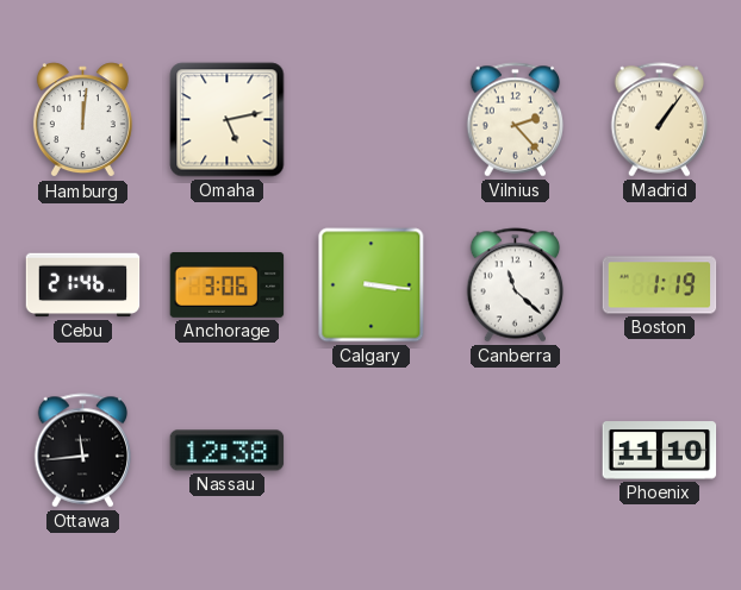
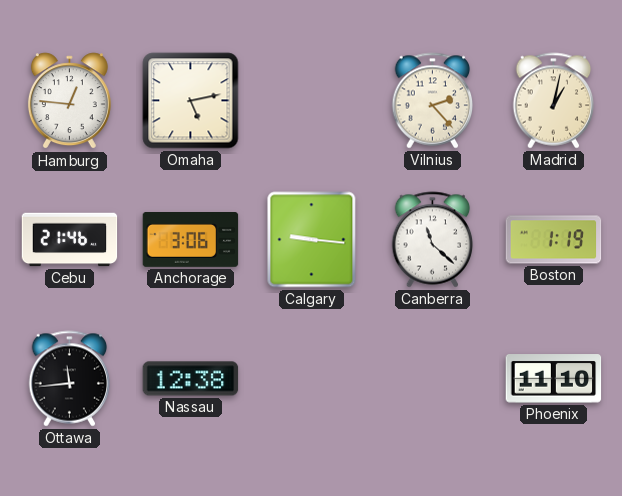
Hamburg: 12:01 -> 12:46 (69, 101)
Madrid: 1:06 -> 1:02 (554, 101)
Calgary: 3:16 -> 9:16 (312, 240)
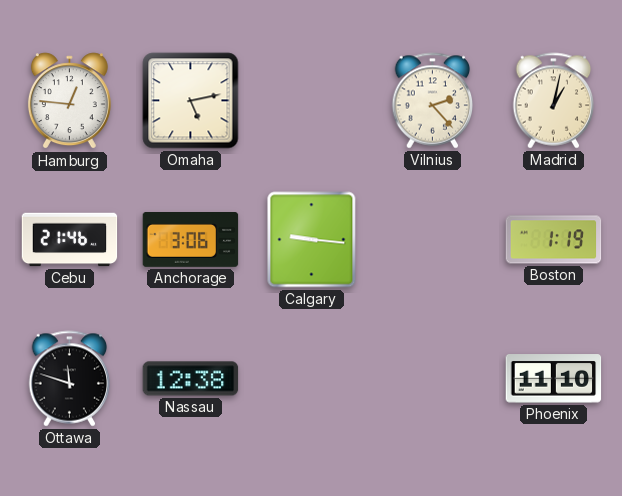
Canberra: 11:22 -> none (433, 240)
Ottawa: 11:44 -> 11:48 (70, 379)
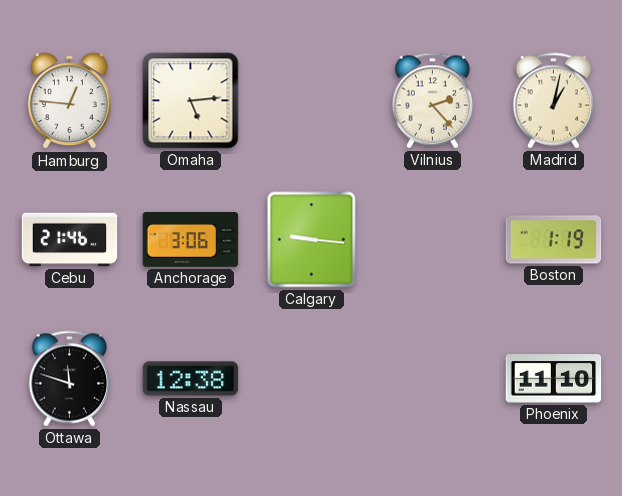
Omaha: 5:13 -> 5:14 (191, 101)
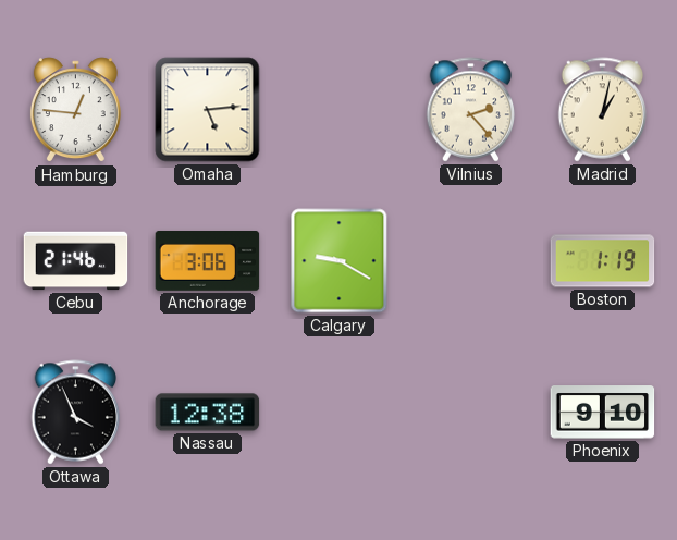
Calgary: 9:16 -> 9:20 (340, 261)
Ottawa: 11:48 -> 3:56 (76, 413)
Phoenix: 11:10 -> 9:10 (603, 413)
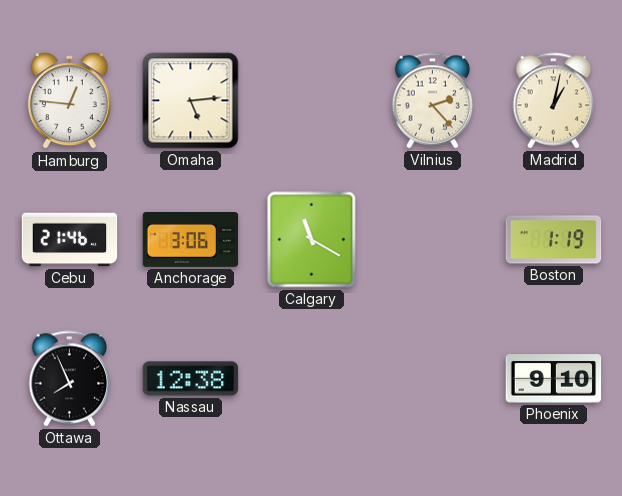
Calgary: 9:20 -> 11:20 (312, 240)
Ottawa: 3:56 -> 7:56 (70, 379)
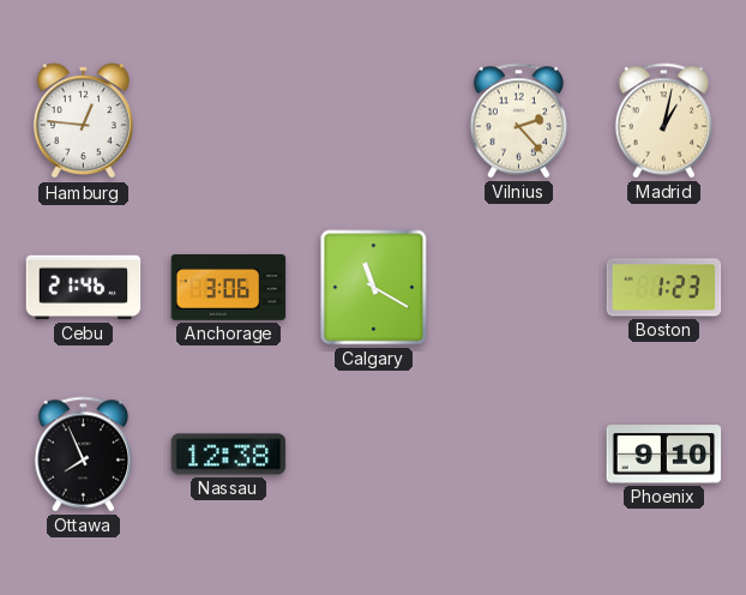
Omaha: 5:14 -> none (191, 101)
Boston: 1:19 -> 1:23 (664, 288)
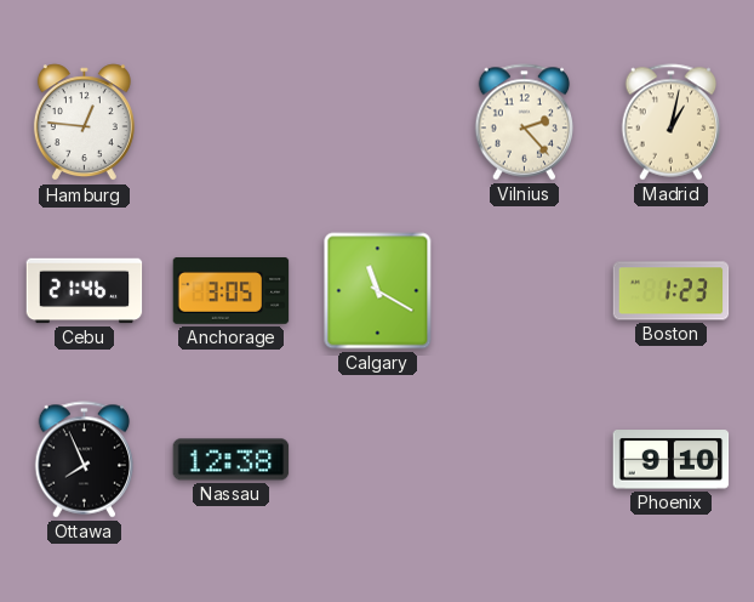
Anchorage: 3:06 -> 3:05 (232, 291)
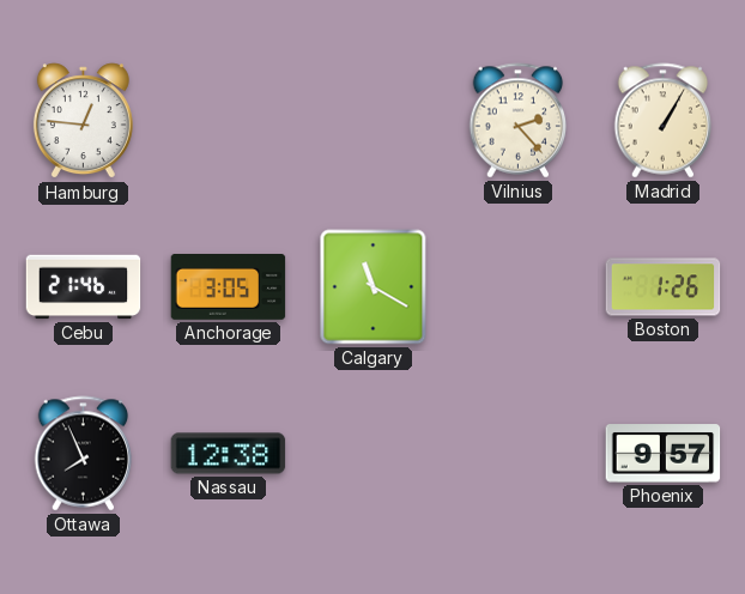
Madrid: 1:02 -> 1:05 (664, 121)
Boston: 1:23 -> 1:26 (664, 287)
Phoenix: 9:10 -> 9:57 (664, 454)
